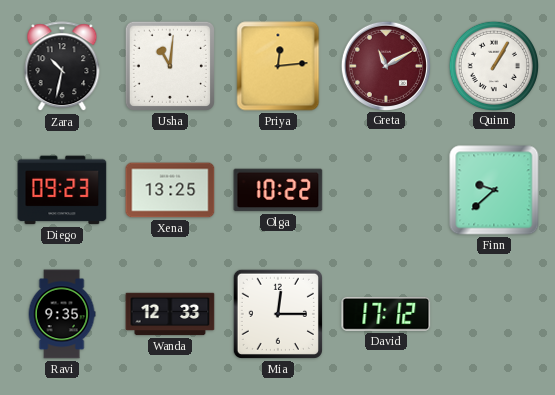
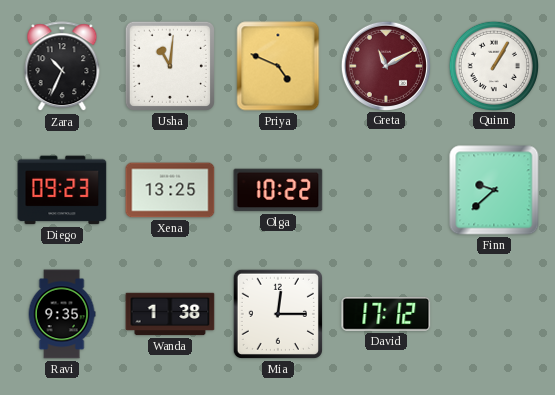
Zara: 10:32 -> 10:34 (62, 67)
Priya: 12:14 -> 4:49 (278, 66)
Wanda: 12:33 -> 1:38 (170, 314)
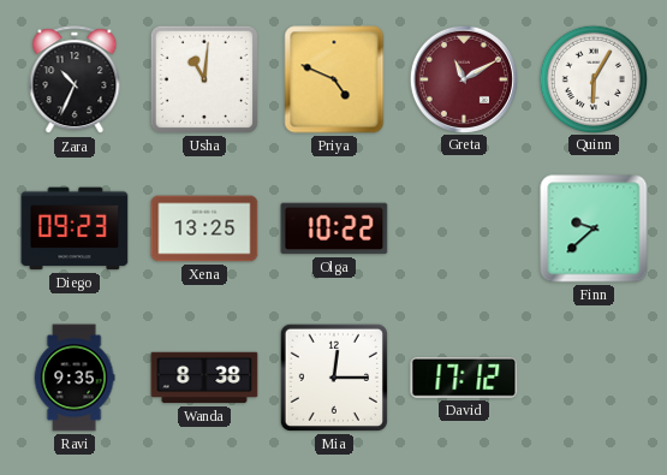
Quinn: 1:05 -> 6:05 (592, 78)
Wanda: 1:38 -> 8:38 (204, 378)
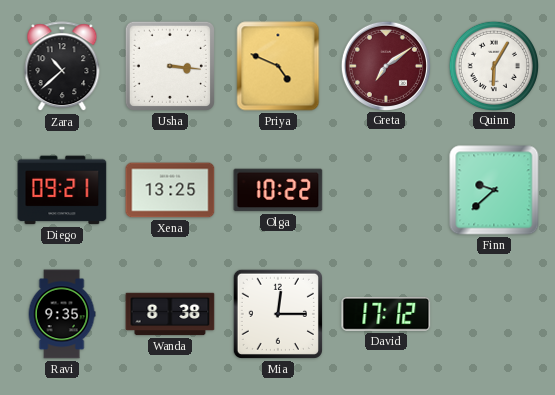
Zara: 10:34 -> 10:38 (62, 67)
Usha: 11:01 -> 3:16 (170, 66)
Greta: 11:10 -> 7:09 (385, 65)
Diego: 09:23 -> 09:21 (62, 190)
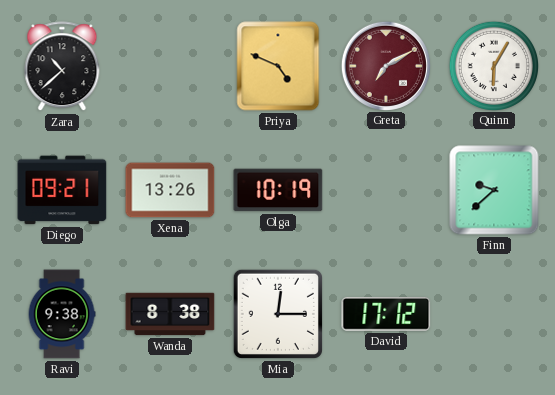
Usha: 3:16 -> none (170, 66)
Greta: 7:09 -> 7:10 (385, 65)
Xena: 13:25 -> 13:26 (170, 190)
Olga: 10:22 -> 10:19 (278, 190)
Ravi: 9:35 -> 9:38 (62, 314)
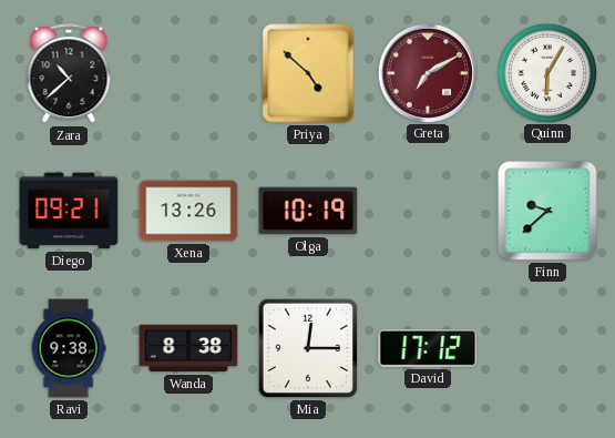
Priya: 4:49 -> 4:52 (308, 73)
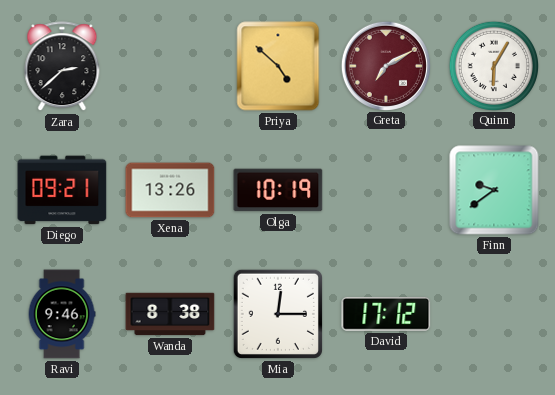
Zara: 10:38 -> 2:38 (62, 67)
Finn: 9:38 -> 9:39 (494, 190)
Ravi: 9:38 -> 9:46 (62, 314)
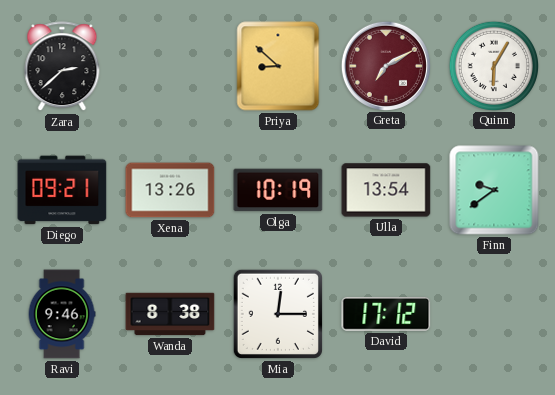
Priya: 4:52 -> 8:52 (278, 66)
Ulla: none -> 13:54 (386, 190)
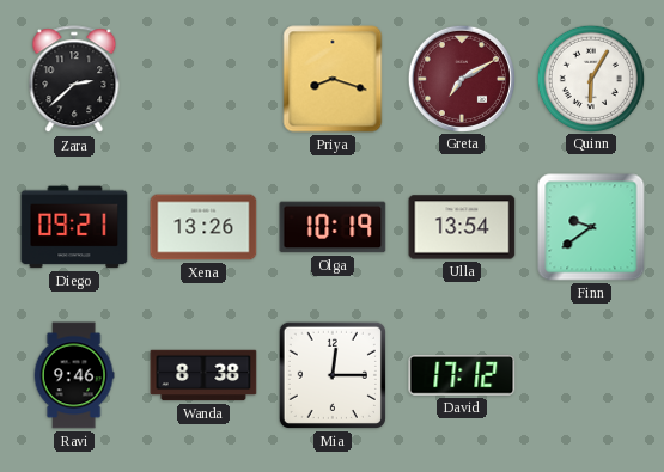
Priya: 8:52 -> 8:18 (333, 79)
